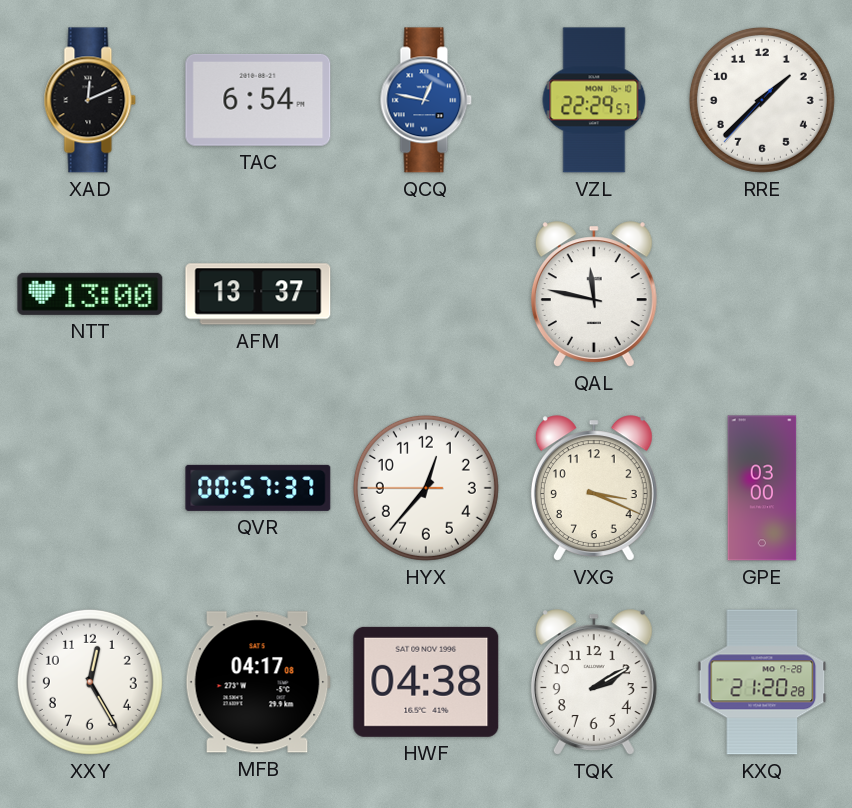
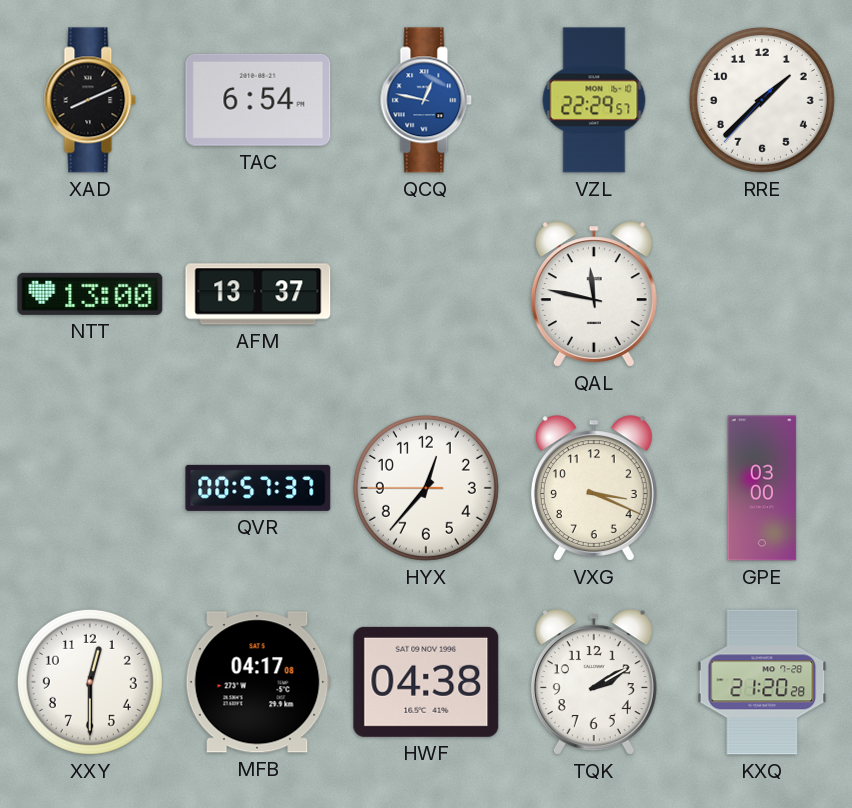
XAD: 12:11 -> 8:11 (90, 100)
XXY: 12:25 -> 12:30 (90, 682)
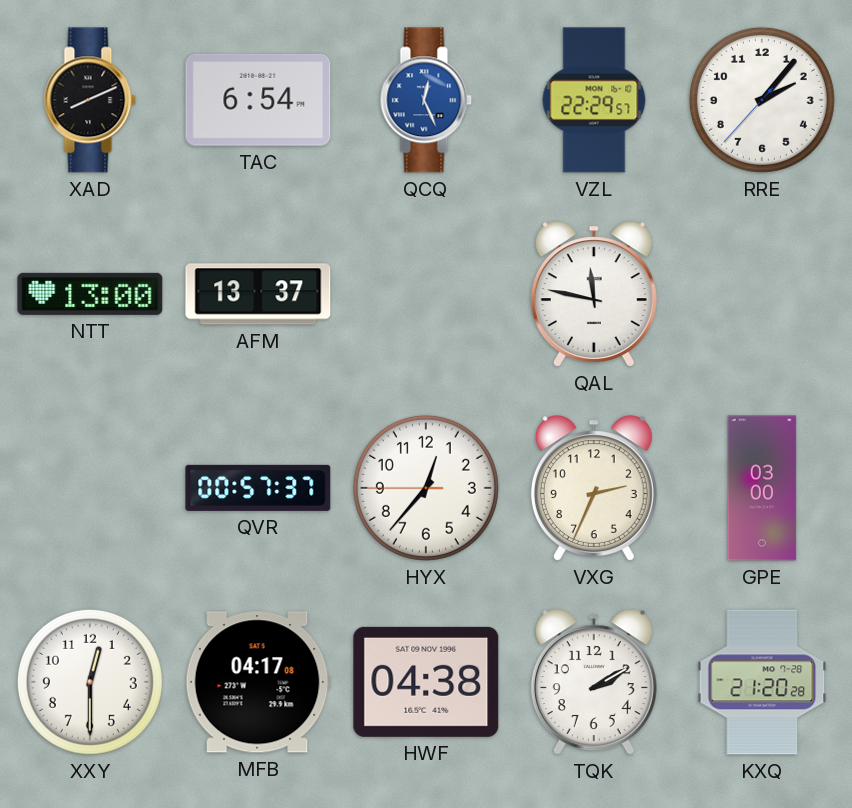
QCQ: 12:47 -> 12:26 (426, 100)
RRE: 1:37 -> 2:06 (762, 100)
VXG: 3:19 -> 2:34 (594, 488)
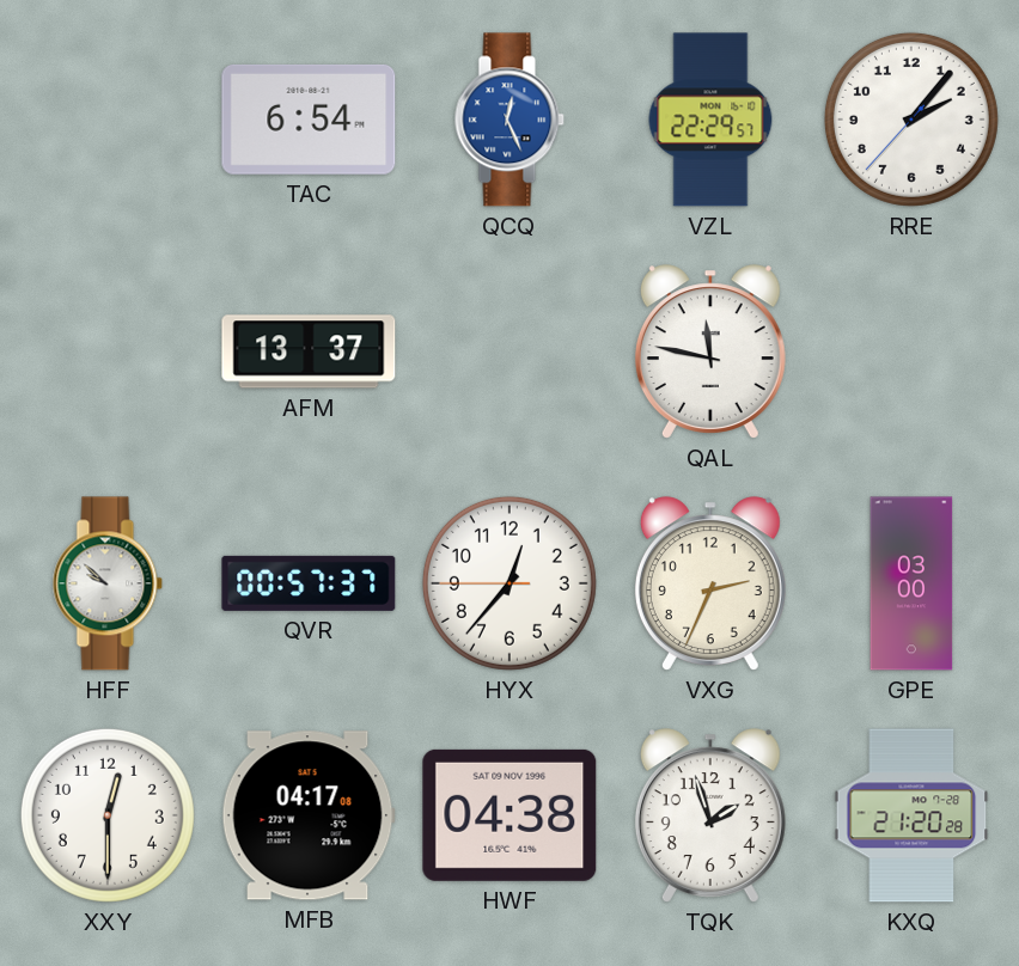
XAD: 8:11 -> none (90, 100)
NTT: 13:00 -> none (90, 294)
HFF: none -> 9:52 (108, 583)
TQK: 2:10 -> 1:57 (710, 815)
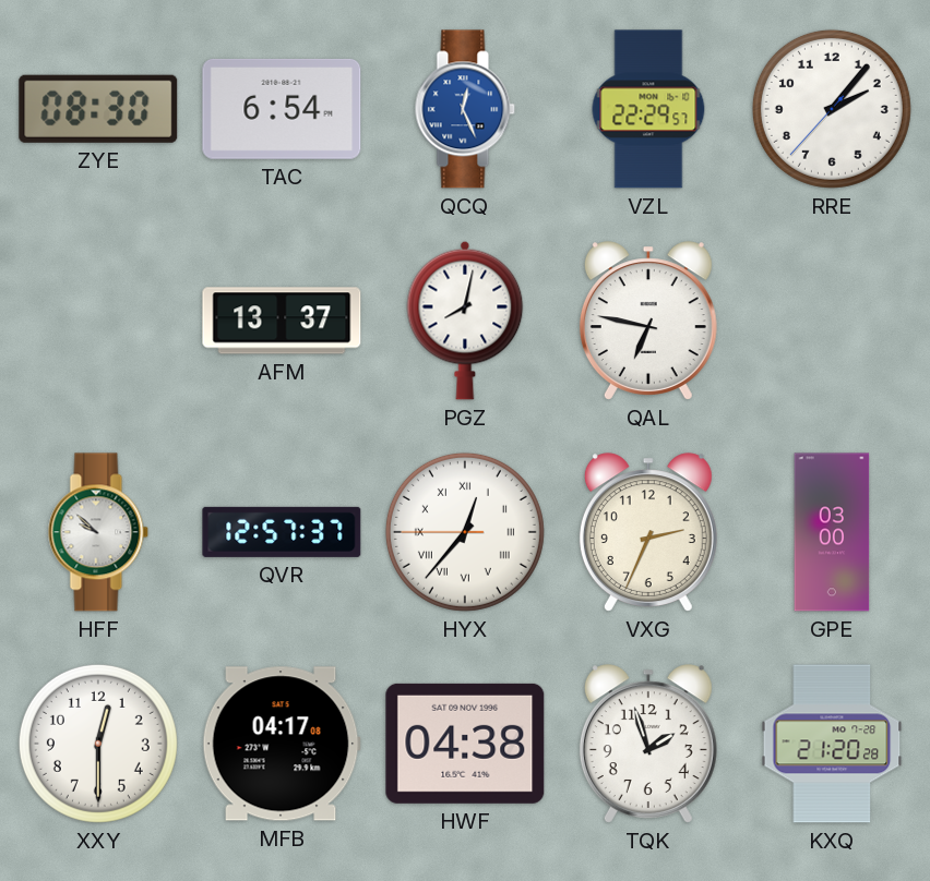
ZYE: none -> 08:30 (98, 109)
PGZ: none -> 8:02 (465, 321)
QAL: 11:47 -> 6:47 (648, 321)
QVR: 00:57 -> 12:57 (282, 532)
HYX numerals: Arabic -> Roman (465, 532)
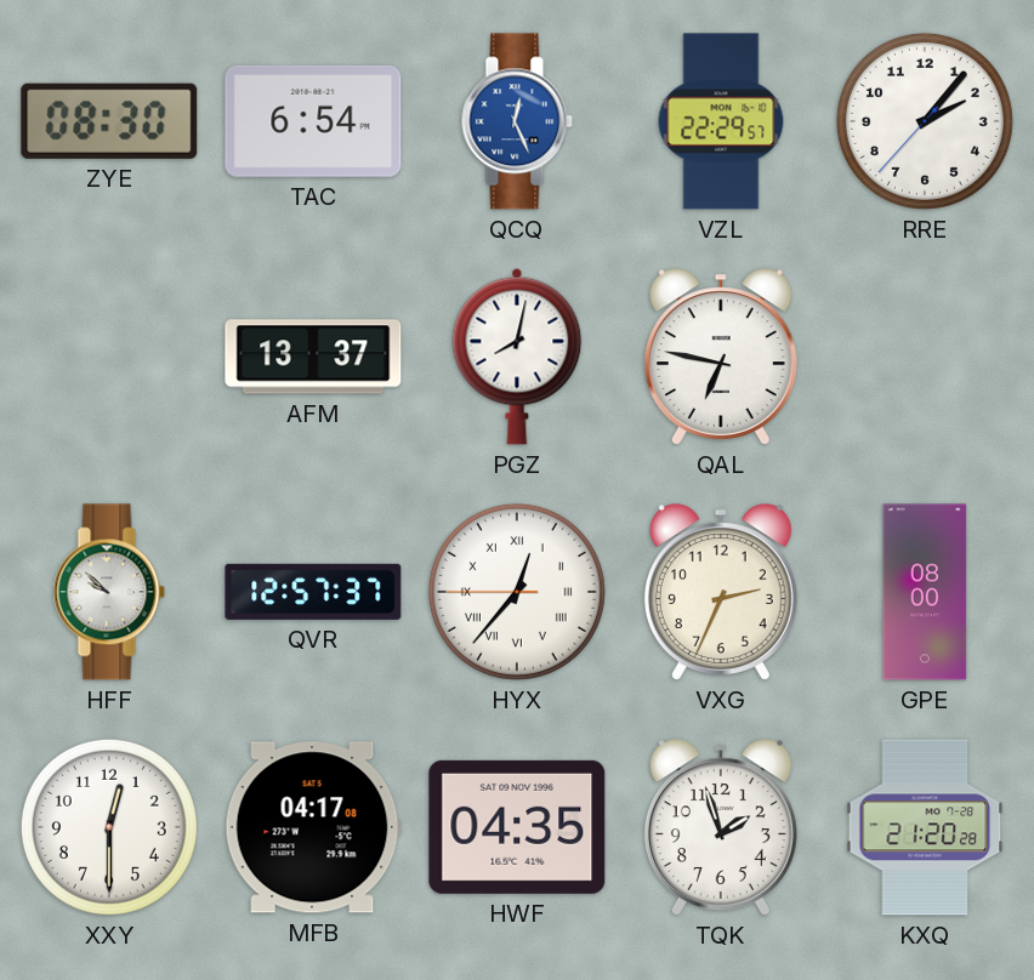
GPE: 03:00 -> 08:00 (925, 592)
HWF: 04:38 -> 04:35 (517, 827)
